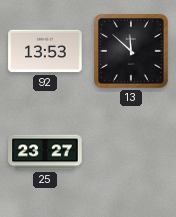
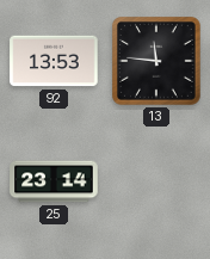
13: 11:52 -> 11:46 (157, 62)
25: 23:27 -> 23:14 (54, 181)
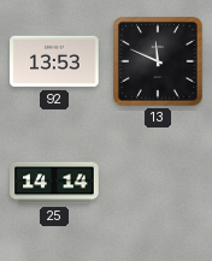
13: 11:46 -> 11:49 (159, 63)
25: 23:14 -> 14:14 (54, 183)
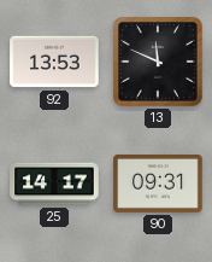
25: 14:14 -> 14:17 (54, 184)
90: none -> 09:31 (158, 184)
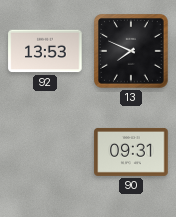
13: 11:49 -> 7:49 (132, 52)
25: 14:17 -> none (54, 184)
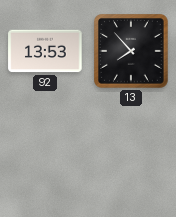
13: 7:49 -> 7:53 (132, 52)
90: 09:31 -> none (131, 152)
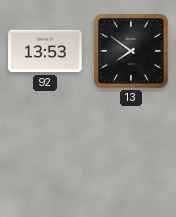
13: 7:53 -> 7:51 (132, 52)
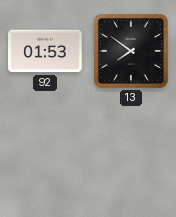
92: 13:53 -> 01:53 (45, 51)
